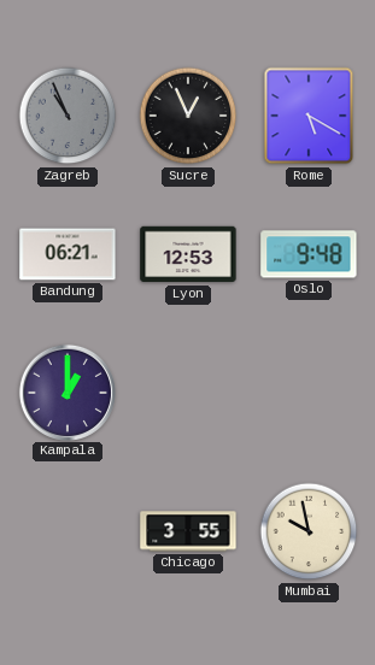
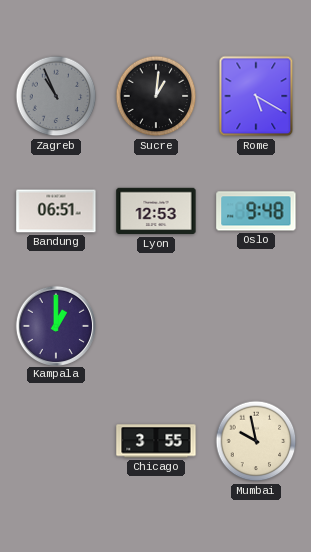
Sucre: 12:56 -> 1:01 (156, 96)
Bandung: 06:21 -> 06:51 (56, 211)
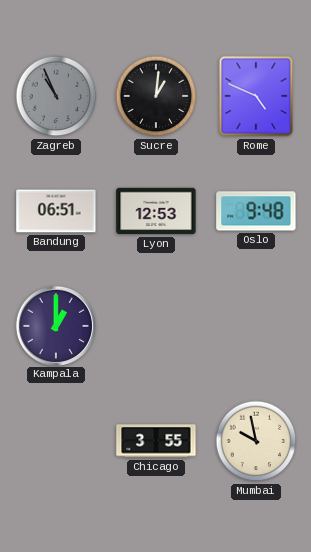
Rome: 5:20 -> 4:49 (256, 96)
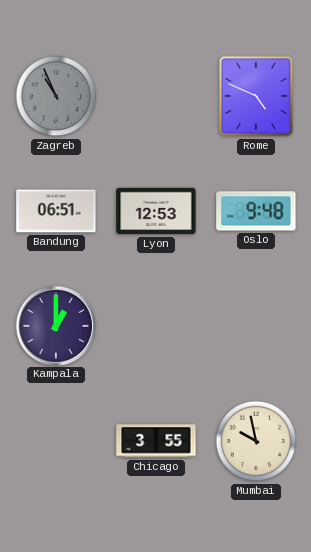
Sucre: 1:01 -> none (156, 96)
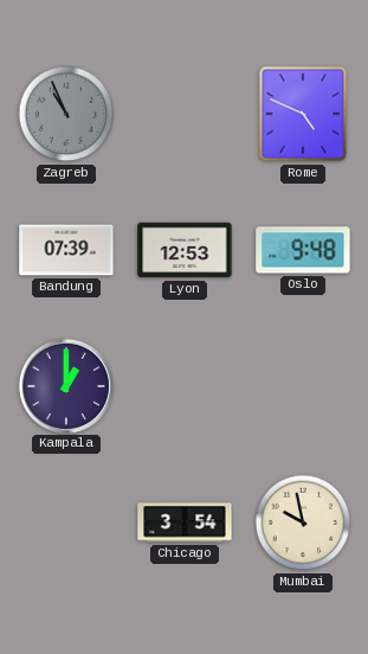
Bandung: 06:51 -> 07:39 (66, 250)
Chicago: 3:55 -> 3:54 (185, 522)
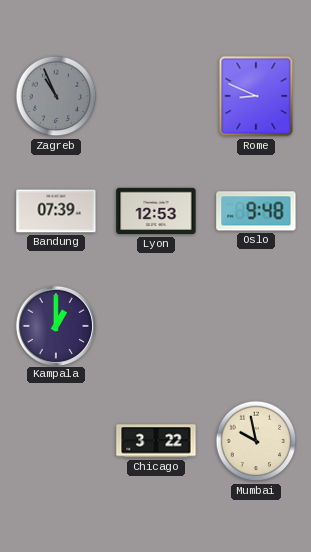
Rome: 4:49 -> 8:49 (256, 96)
Chicago: 3:54 -> 3:22 (156, 441)
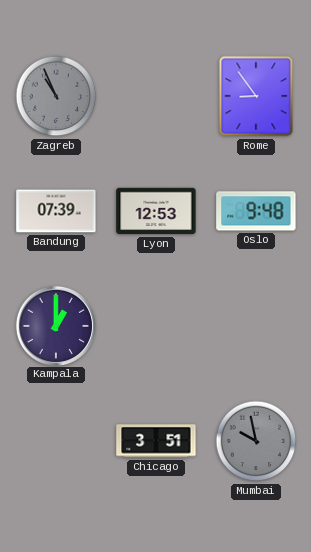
Rome: 8:49 -> 8:54 (256, 96)
Chicago: 3:22 -> 3:51 (156, 441)
Mumbai dial: cream -> grey (256, 441)
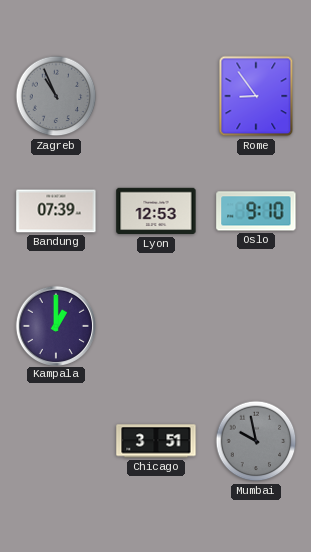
Oslo: 9:48 -> 9:10 (256, 211)
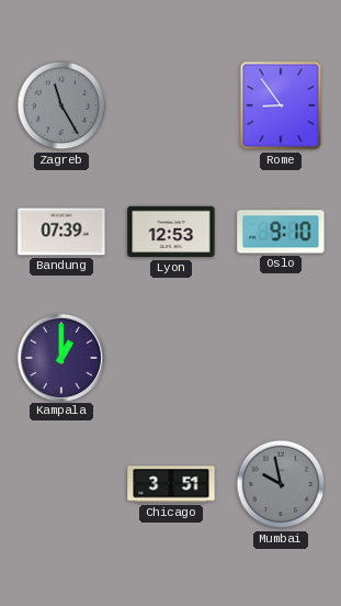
Zagreb: 10:56 -> 11:25 (61, 105)
